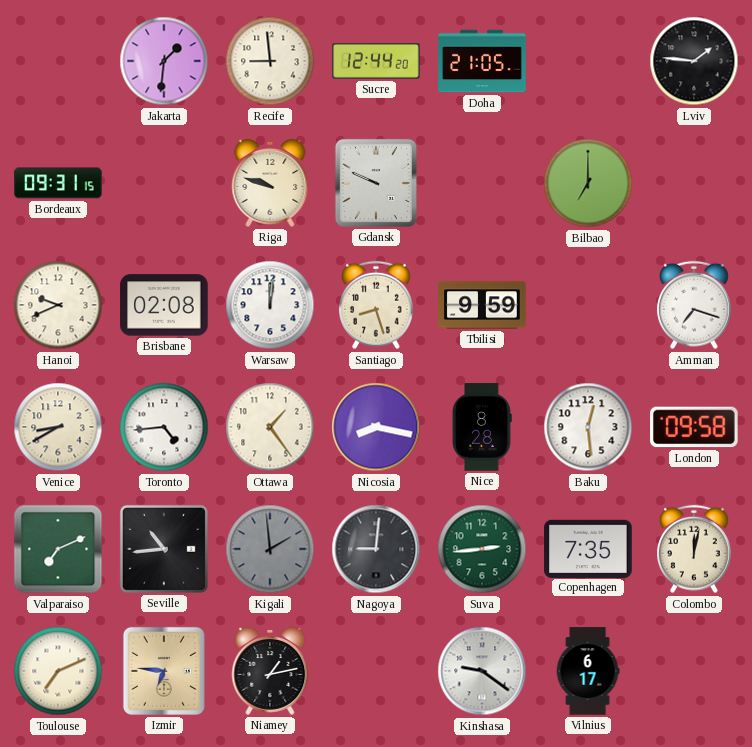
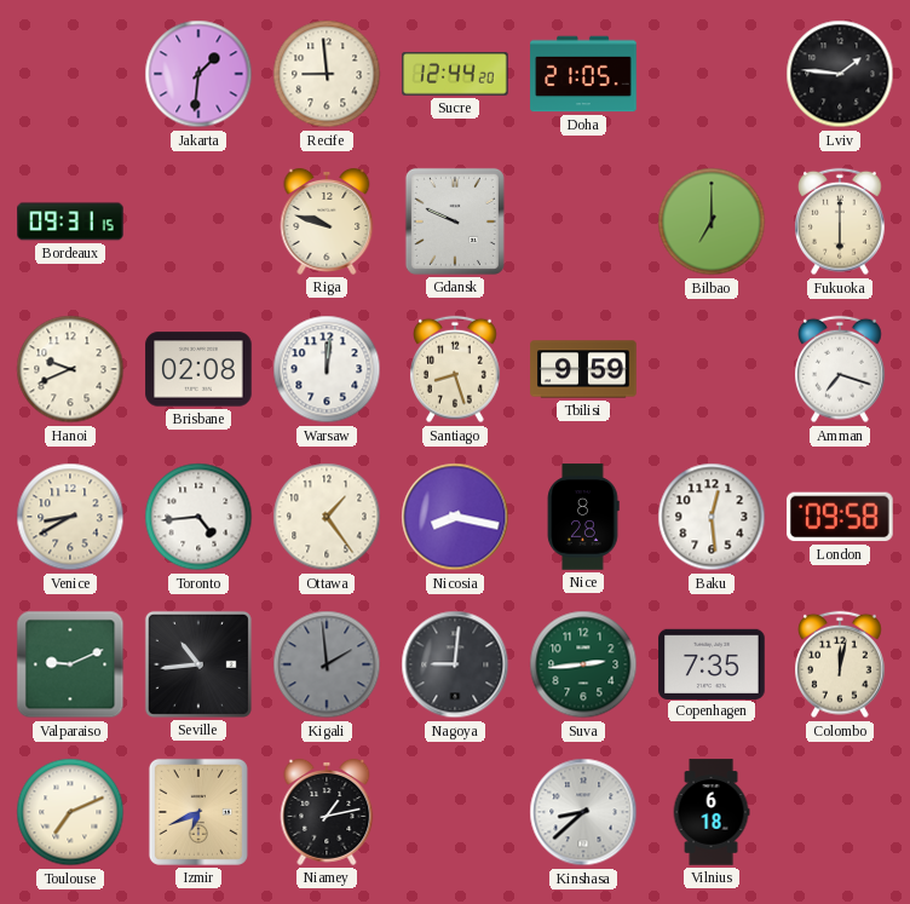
Fukuoka: none -> 6:00 (841, 221)
Valparaiso: 7:11 -> 9:11 (70, 664)
Izmir: 6:46 -> 6:41 (198, 812)
Kinshasa: 9:21 -> 8:38 (583, 812)
Vilnius: 6:17 -> 6:18 (712, 812)
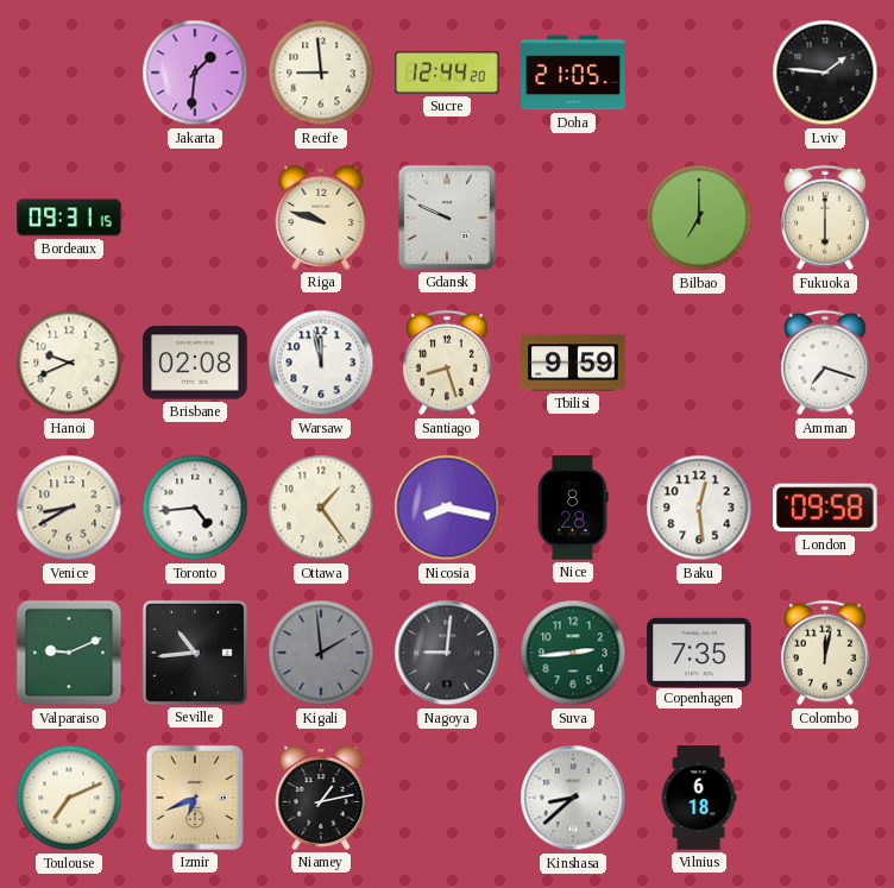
Warsaw: 12:01 -> 11:58 (321, 363)
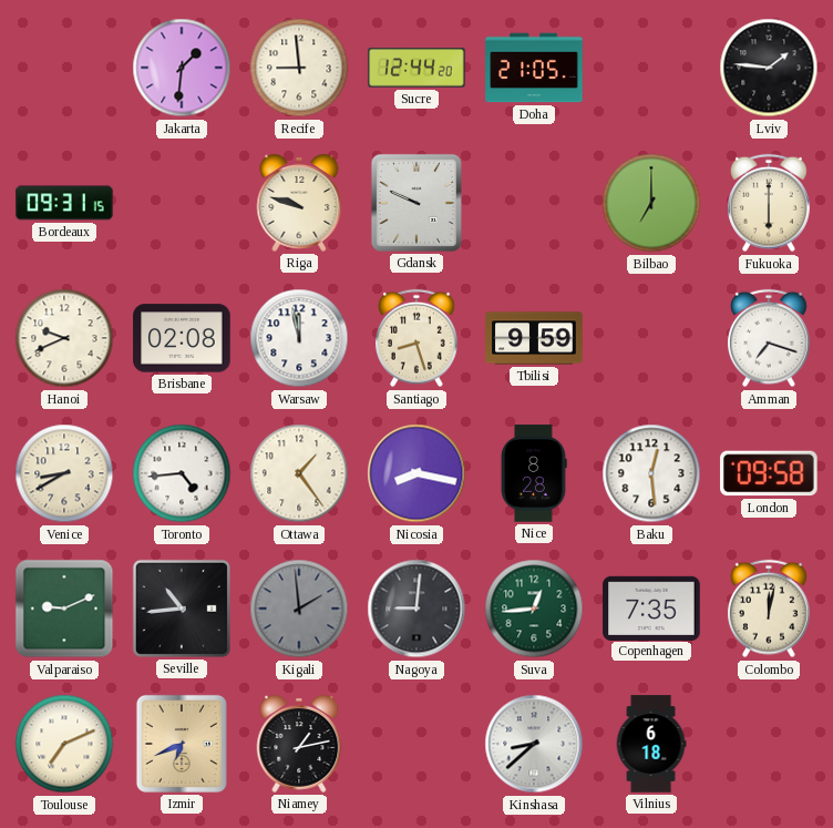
Suva: 2:44 -> 12:44 (534, 609)
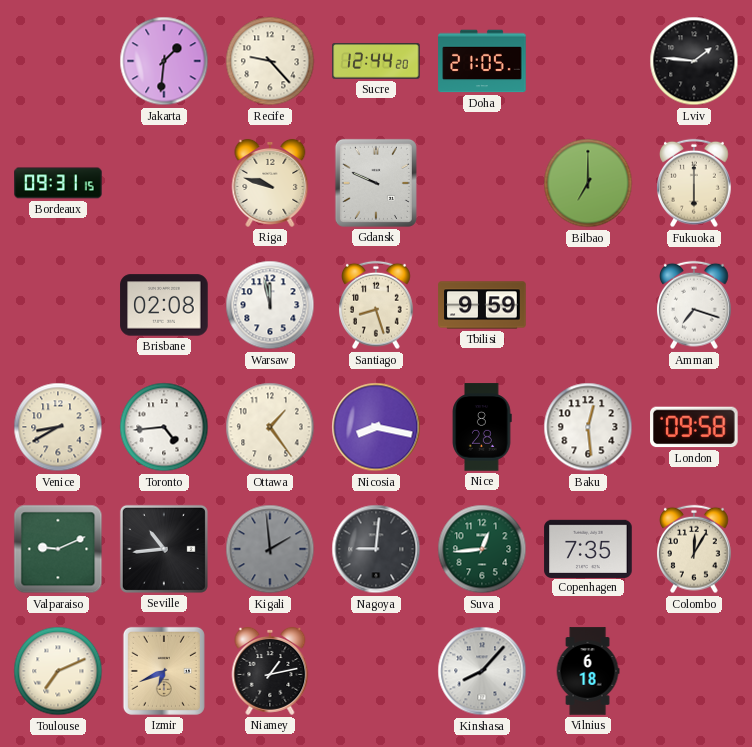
Recife: 8:59 -> 9:23 (270, 61)
Hanoi: 9:41 -> none (64, 338)
Colombo: 12:02 -> 12:05 (695, 549)
Kinshasa: 8:38 -> 8:07 (482, 671)
